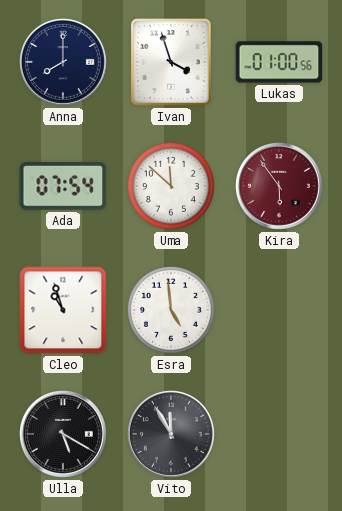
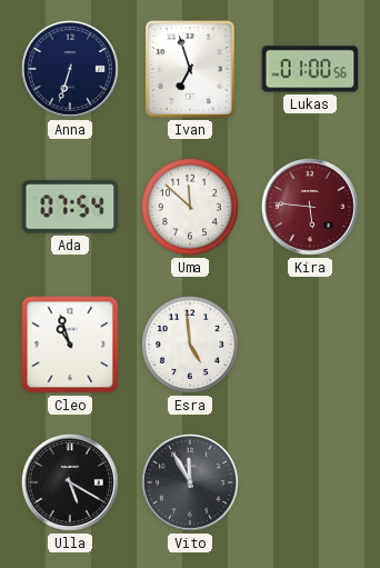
Anna: 8:00 -> 6:33 (70, 69)
Ivan: 3:57 -> 6:57 (190, 69)
Kira: 5:54 -> 5:46 (310, 207)
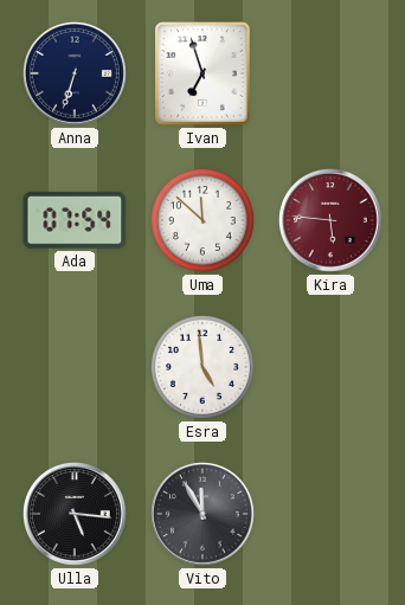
Lukas: 01:00 -> none (310, 69)
Cleo: 10:57 -> none (70, 345)
Ulla: 5:20 -> 5:16 (75, 514)
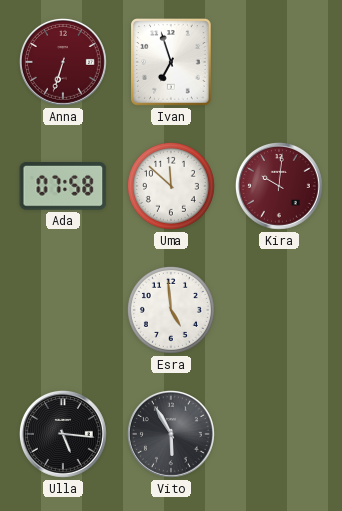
Anna dial: navy -> burgundy (63, 62)
Ada: 07:54 -> 07:58 (63, 186)
Kira: 5:46 -> 10:01 (279, 186)
Vito: 11:55 -> 5:55 (171, 434)
